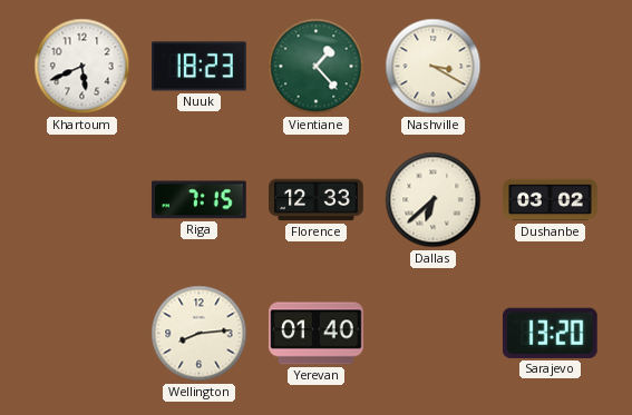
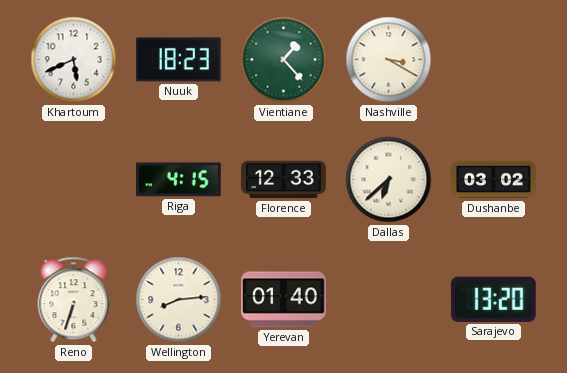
Riga: 7:15 -> 4:15 (178, 180)
Reno: none -> 6:33 (74, 300)
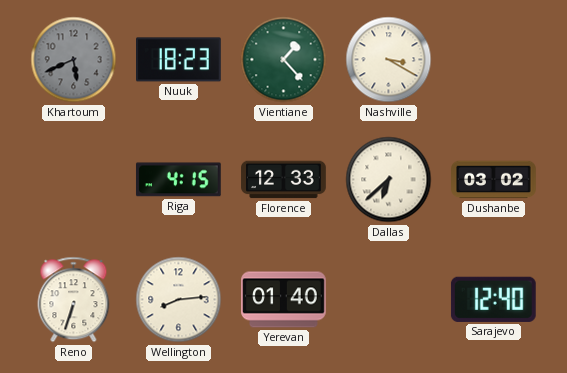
Khartoum dial: white -> grey (74, 60)
Sarajevo: 13:20 -> 12:40 (493, 299)
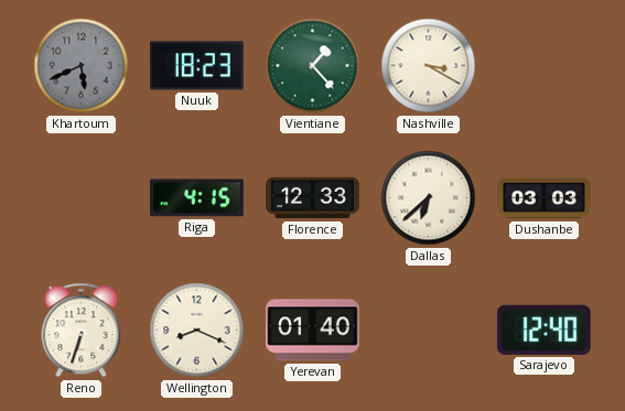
Dushanbe: 03:02 -> 03:03 (545, 198)
Wellington: 8:14 -> 8:19 (197, 331)
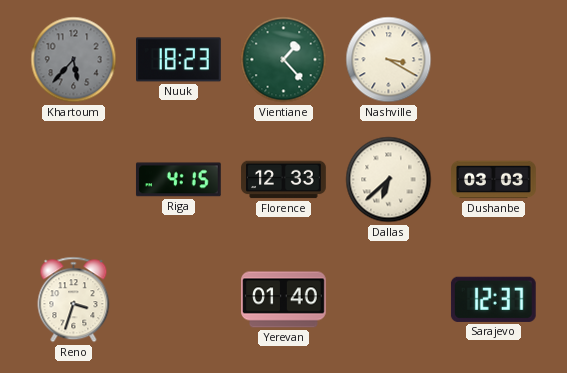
Khartoum: 5:41 -> 5:37 (74, 60)
Reno: 6:33 -> 3:33 (74, 300)
Wellington: 8:19 -> none (197, 331)
Sarajevo: 12:40 -> 12:37 (493, 299)
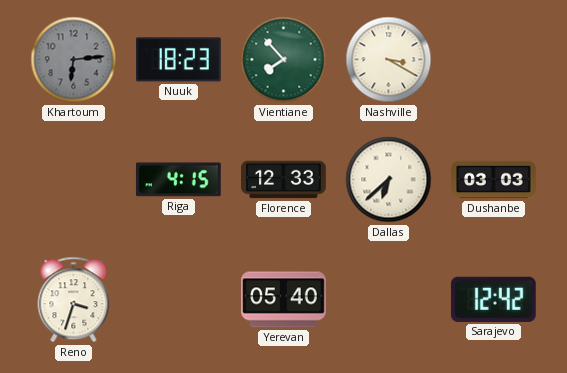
Khartoum: 5:37 -> 6:14 (74, 60)
Vientiane: 1:23 -> 7:53 (284, 60)
Yerevan: 01:40 -> 05:40 (284, 300)
Sarajevo: 12:37 -> 12:42 (493, 299)
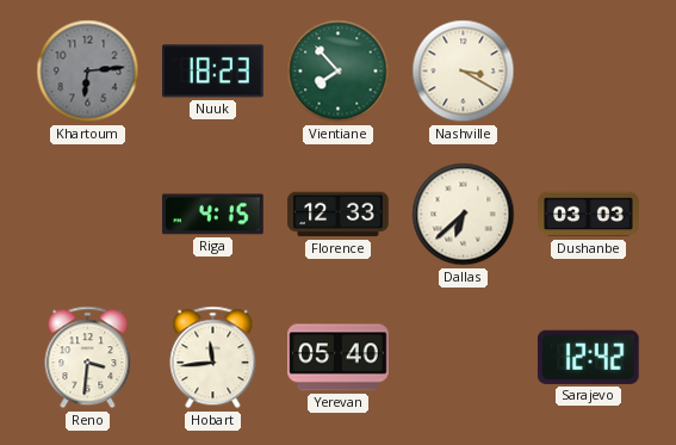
Reno: 3:33 -> 3:31 (88, 358)
Hobart: none -> 11:44 (213, 358)
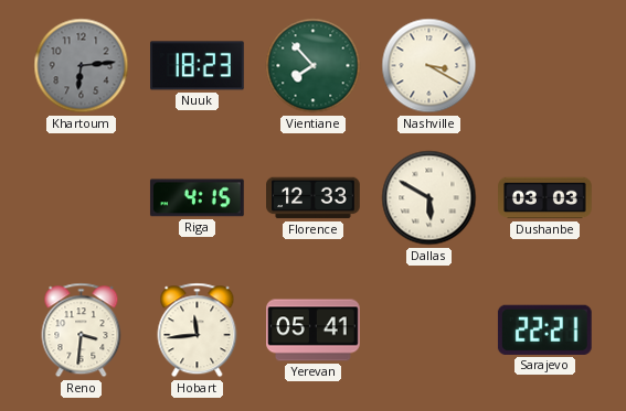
Dallas: 6:38 -> 5:50 (429, 198)
Yerevan: 05:40 -> 05:41 (314, 331)
Sarajevo: 12:42 -> 22:21 (544, 329)
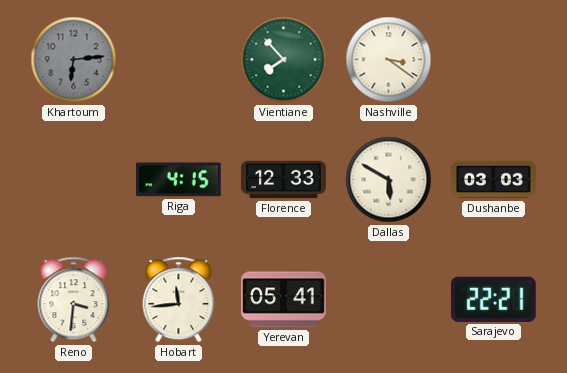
Nuuk: 18:23 -> none (198, 66)
Nashville: 3:20 -> 3:21 (389, 60)
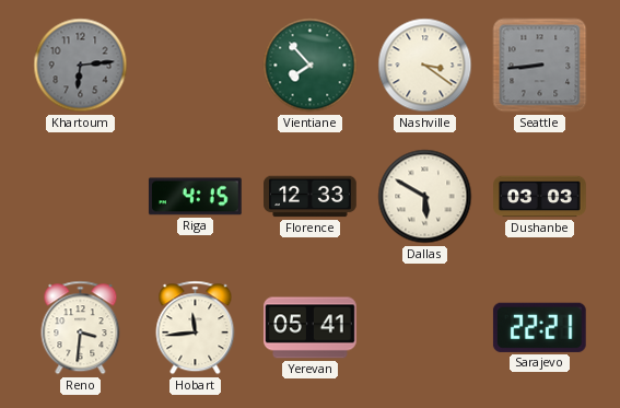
Seattle: none -> 8:44 (540, 66)
